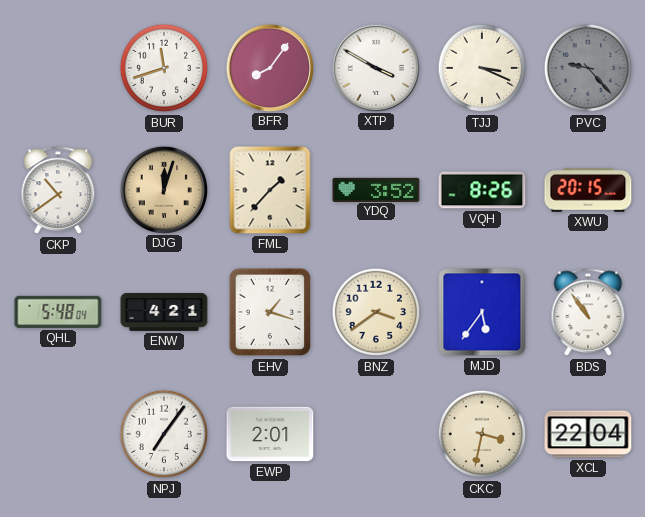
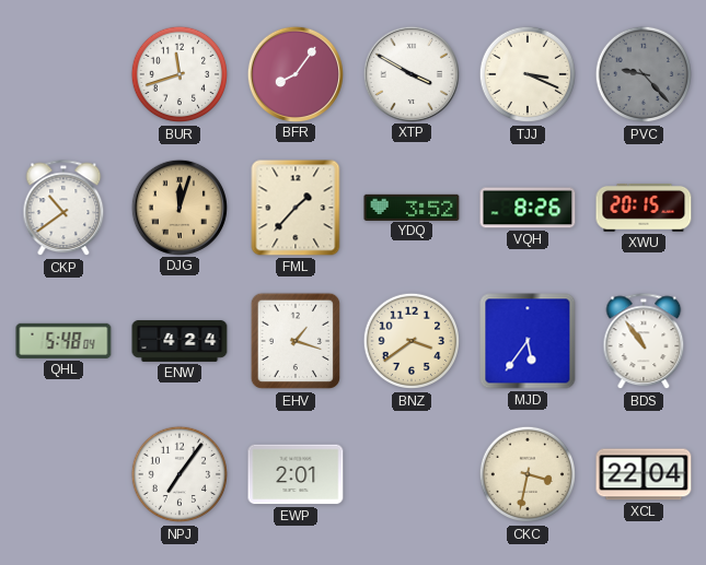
ENW: 4:21 -> 4:24 (180, 341)
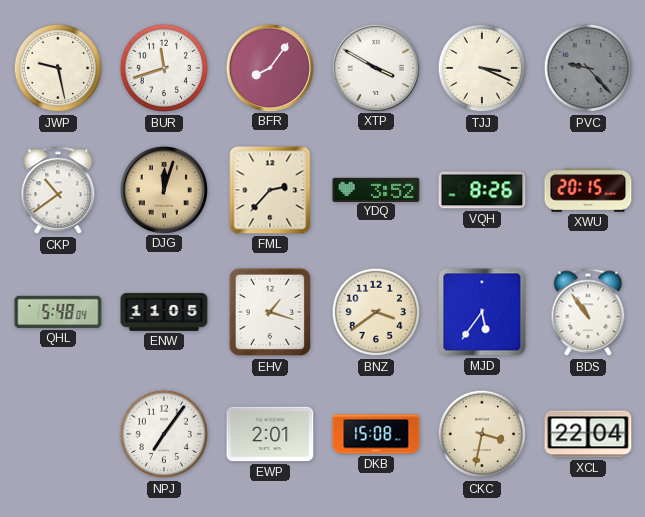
JWP: none -> 9:28 (58, 68)
FML: 1:37 -> 2:37 (270, 190)
ENW: 4:24 -> 11:05 (164, 312)
DKB: none -> 15:08 (376, 434)
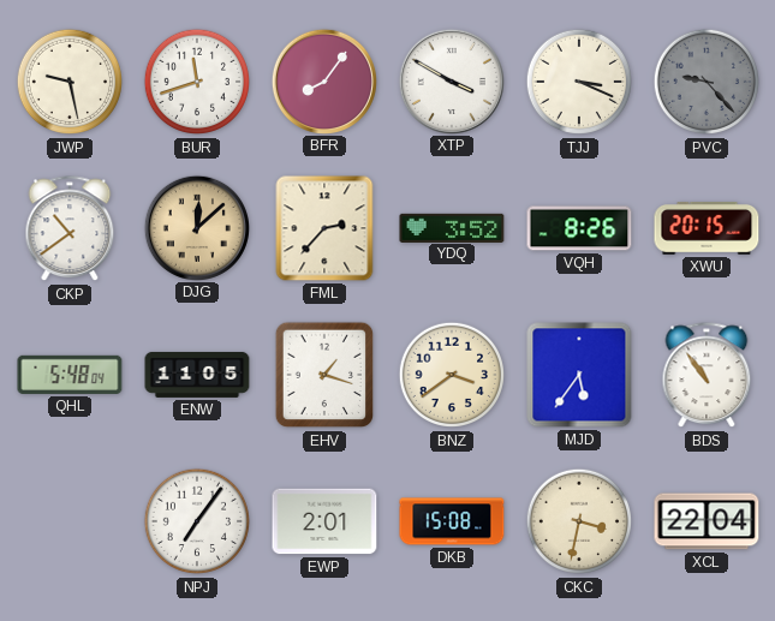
DJG: 12:03 -> 12:08 (196, 227)
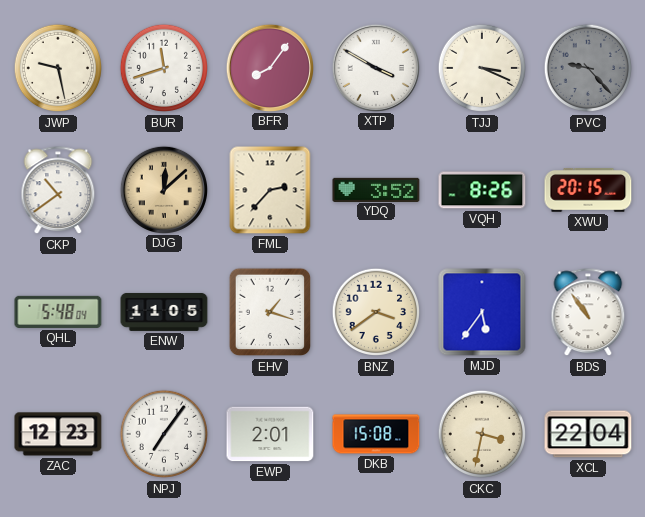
ZAC: none -> 12:23 (58, 434)
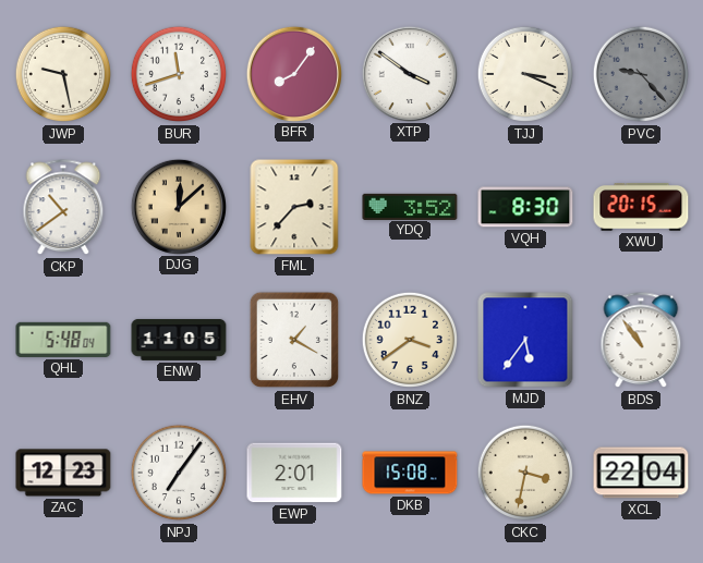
XTP: 3:50 -> 3:51 (409, 73)
VQH: 8:26 -> 8:30 (525, 207)
EHV: 1:18 -> 1:20 (294, 340)
